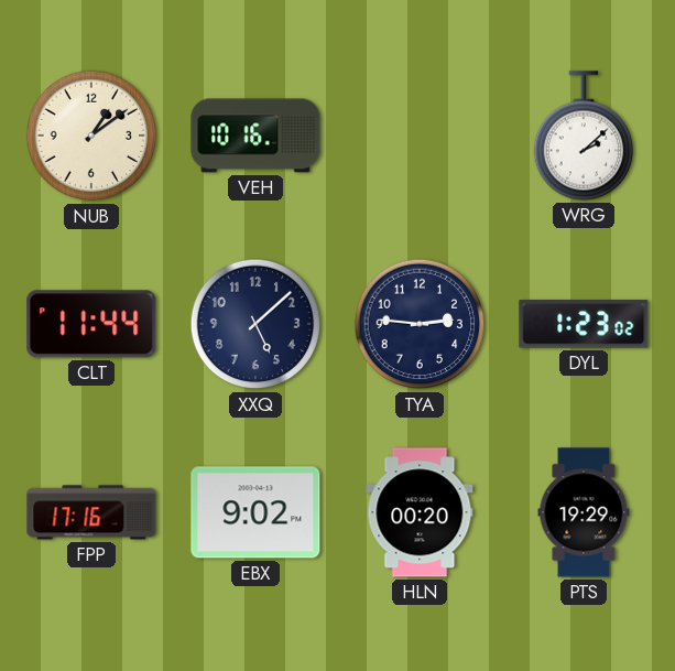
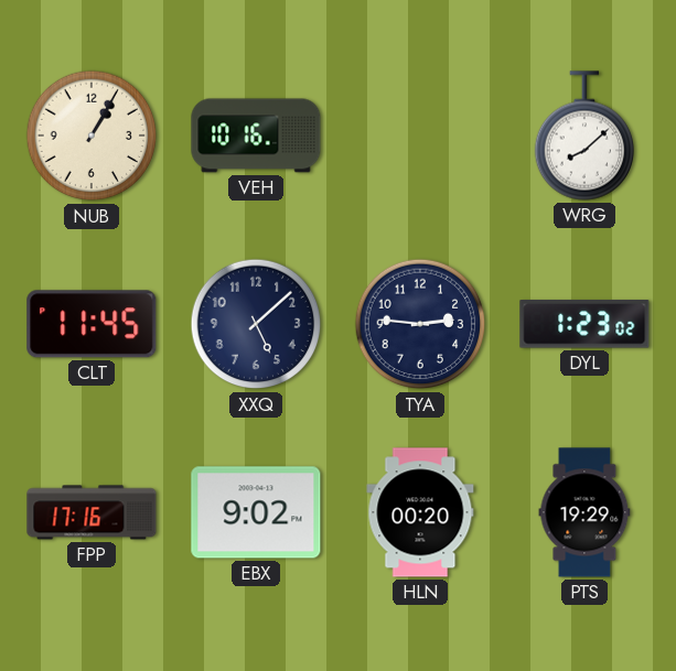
NUB: 1:09 -> 1:05 (92, 136)
WRG: 2:08 -> 8:08 (583, 136)
CLT: 11:44 -> 11:45 (92, 324)
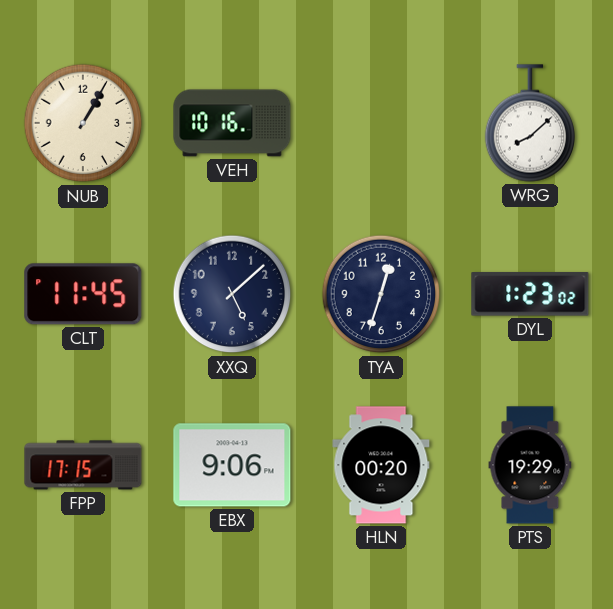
TYA: 2:46 -> 12:33 (381, 294)
FPP: 17:16 -> 17:15 (83, 465)
EBX: 9:02 -> 9:06 (232, 465)
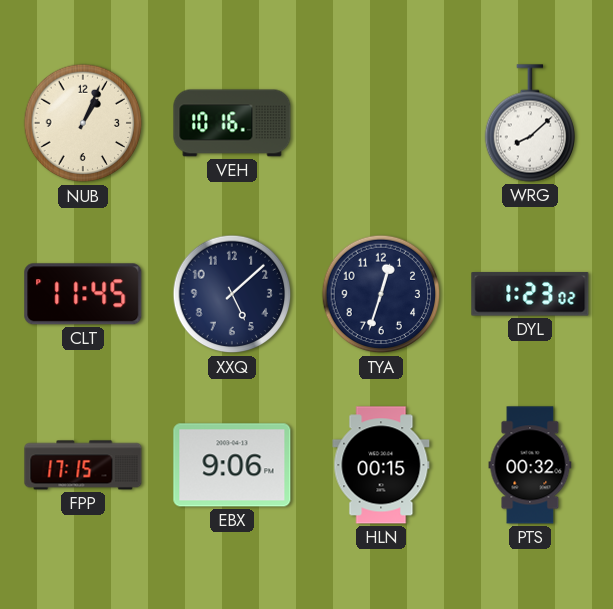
NUB: 1:05 -> 1:04 (83, 123)
HLN: 00:20 -> 00:15 (381, 465)
PTS: 19:29 -> 00:32 (530, 465)
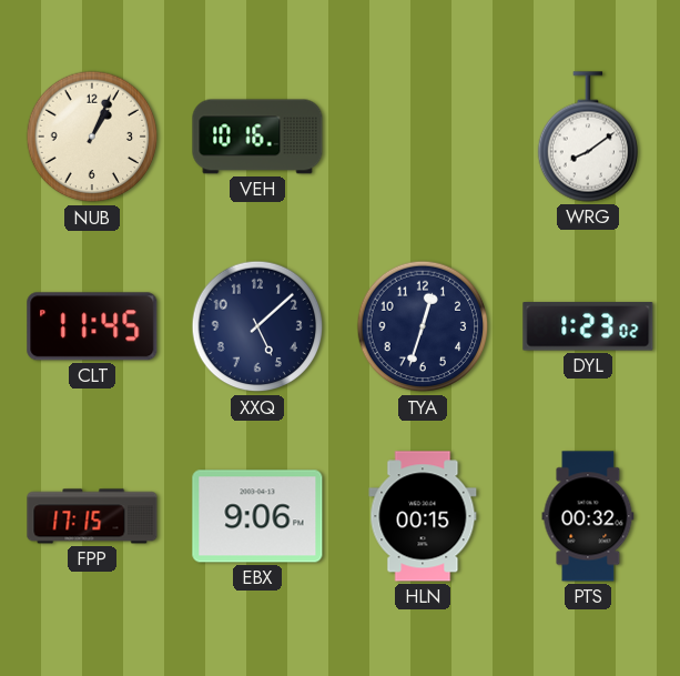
WRG: 8:08 -> 8:09 (587, 137)
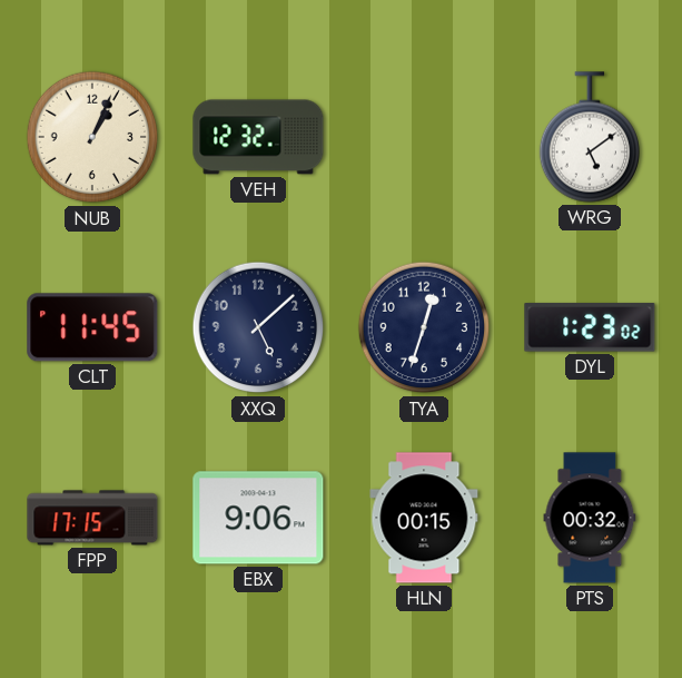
VEH: 10:16 -> 12:32 (258, 137)
WRG: 8:09 -> 5:09 (589, 137)
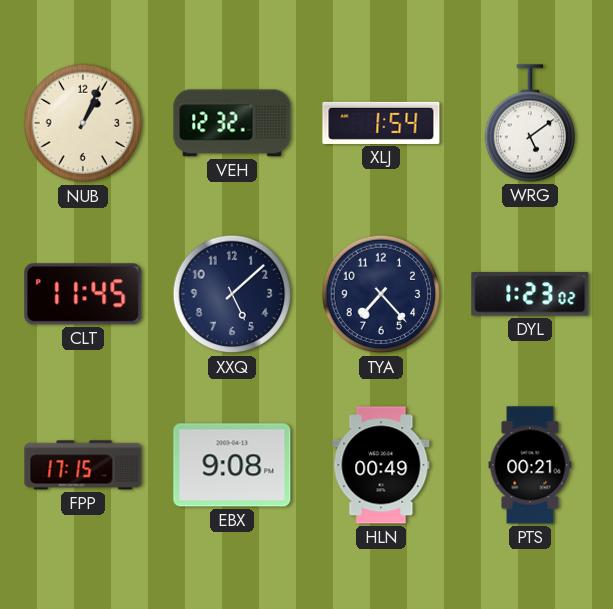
XLJ: none -> 1:54 (381, 123)
TYA: 12:33 -> 7:23 (381, 294)
EBX: 9:06 -> 9:08 (232, 465)
HLN: 00:15 -> 00:49 (381, 465)
PTS: 00:32 -> 00:21 (530, 465)
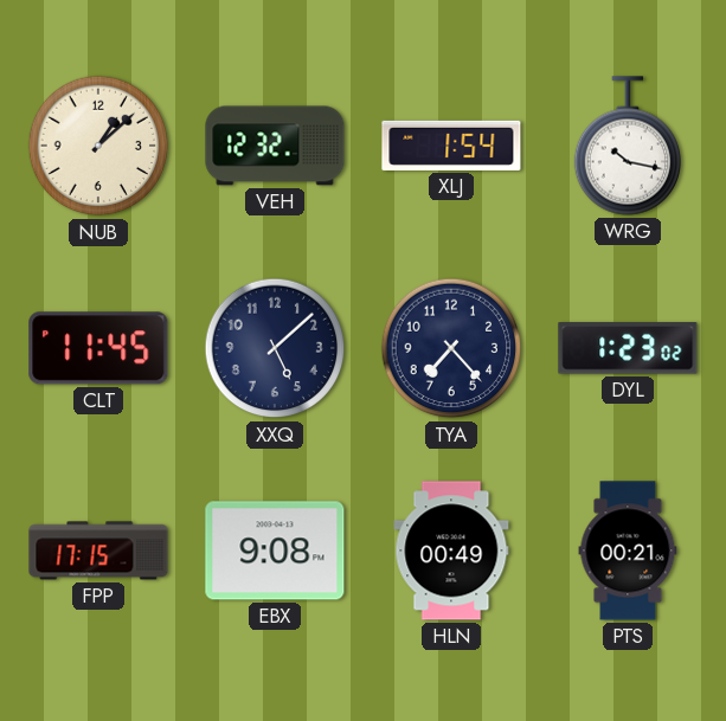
NUB: 1:04 -> 1:08 (98, 146)
WRG: 5:09 -> 10:17 (627, 146)
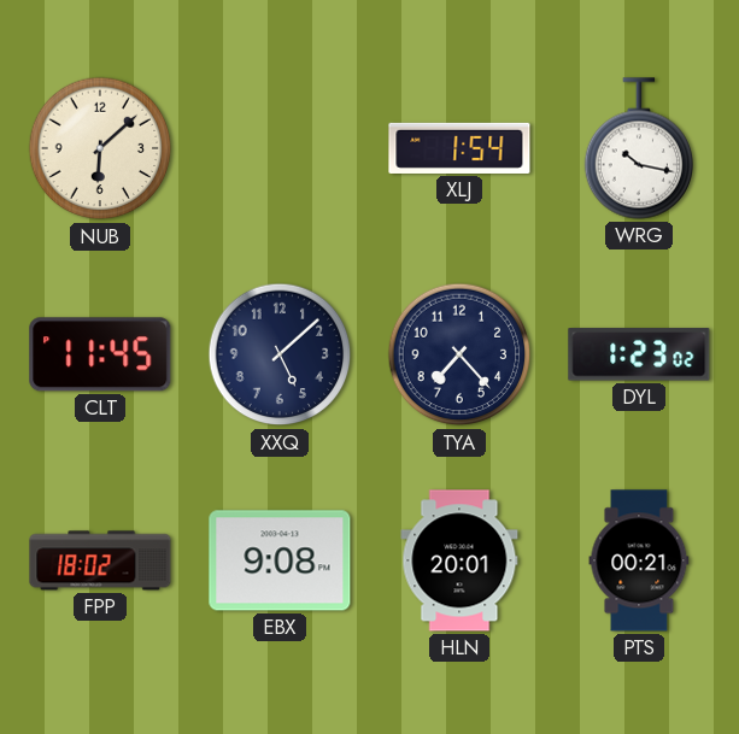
NUB: 1:08 -> 6:08 (100, 148)
VEH: 12:32 -> none (275, 146)
FPP: 17:15 -> 18:02 (100, 560)
HLN: 00:49 -> 20:01 (459, 560)
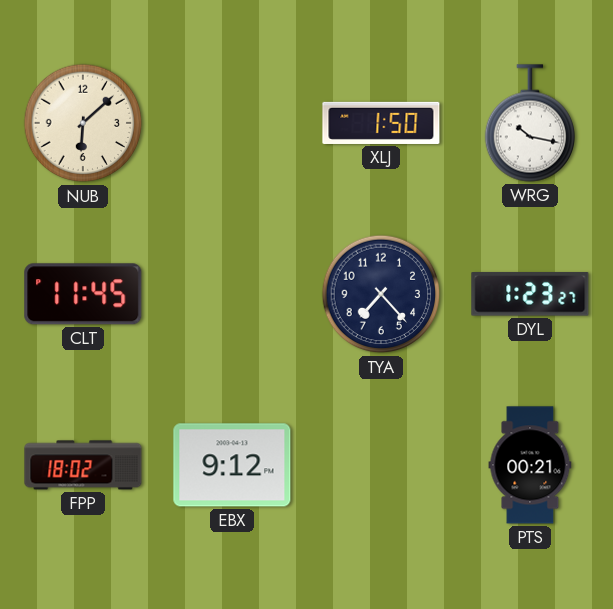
XLJ: 1:54 -> 1:50 (381, 123)
XXQ: 5:08 -> none (280, 354)
DYL: 1:23:02 -> 1:23:27 (530, 294)
EBX: 9:08 -> 9:12 (232, 465)
HLN: 20:01 -> none (459, 560)
